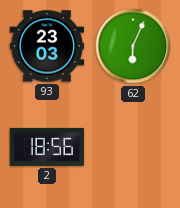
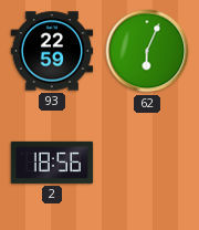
93: 23:03 -> 22:59 (52, 51)
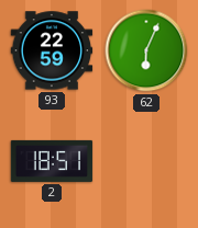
2: 18:56 -> 18:51 (52, 161)
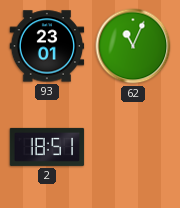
93: 22:59 -> 23:01 (47, 46)
62: 6:04 -> 11:04 (133, 46)
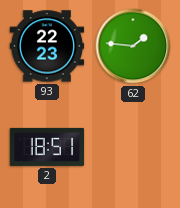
93: 23:01 -> 22:23 (47, 46)
62: 11:04 -> 1:46 (133, 46)
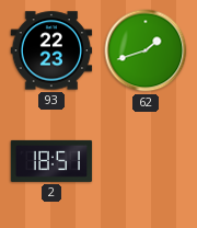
62: 1:46 -> 1:42 (146, 50)
